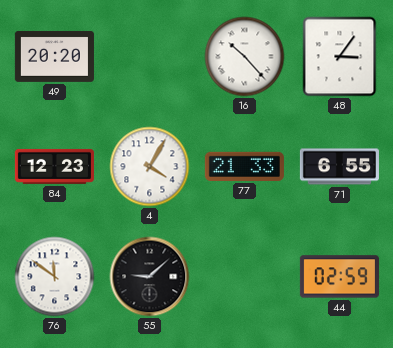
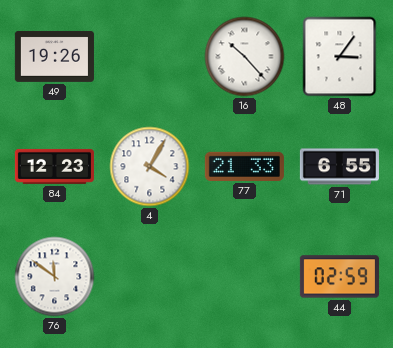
49: 20:20 -> 19:26 (54, 56)
55: 9:08 -> none (150, 277)
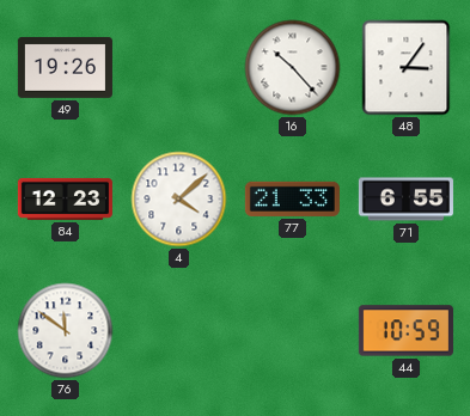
4: 4:05 -> 4:08 (179, 200)
44: 02:59 -> 10:59 (405, 331)
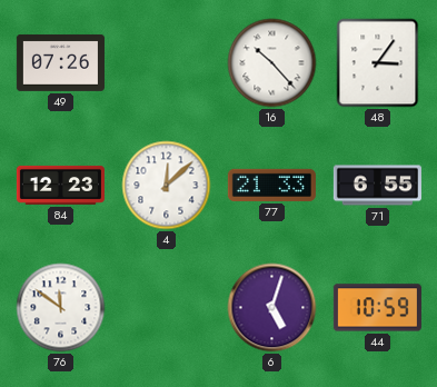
49: 19:26 -> 07:26 (60, 62)
4: 4:08 -> 12:08 (167, 186)
6: none -> 5:03 (272, 308)
